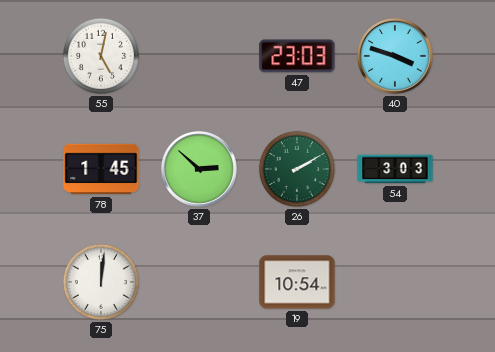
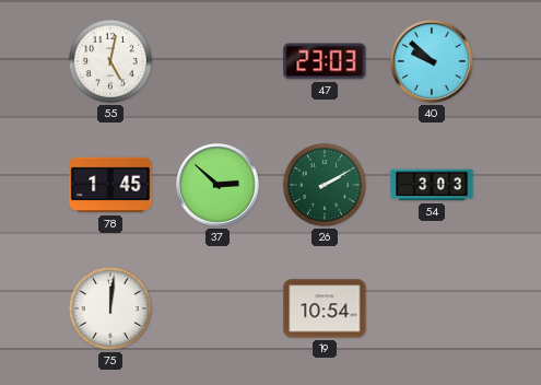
40: 3:48 -> 9:52 (433, 62)
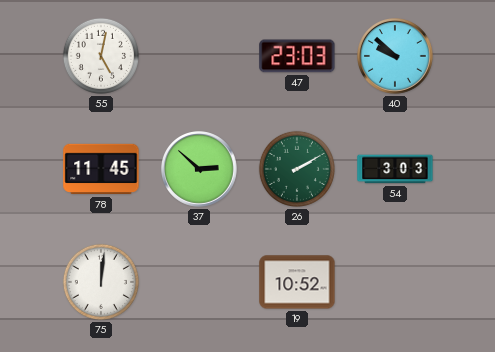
78: 1:45 -> 11:45 (101, 169)
19: 10:54 -> 10:52 (297, 282)
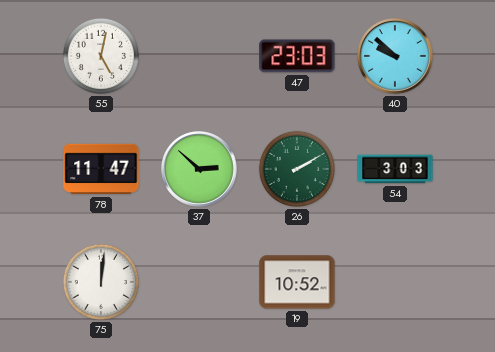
78: 11:45 -> 11:47 (101, 169)
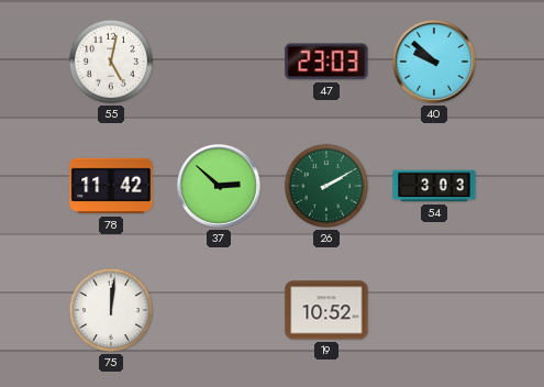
78: 11:47 -> 11:42 (111, 186)
